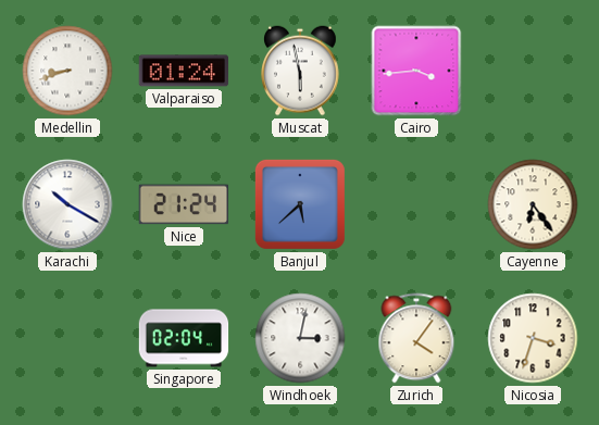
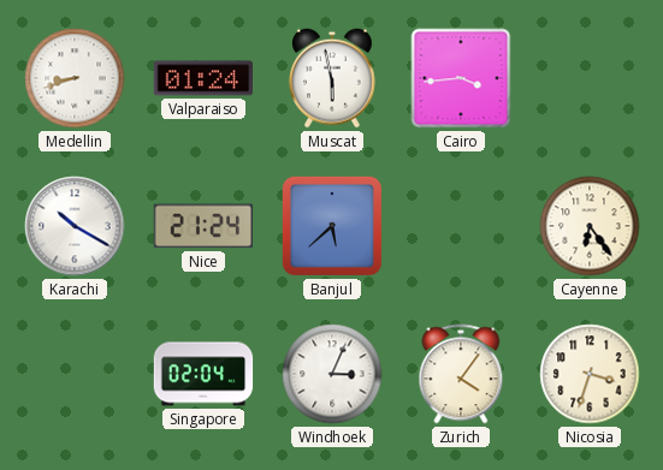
Windhoek: 3:02 -> 3:04 (332, 374)
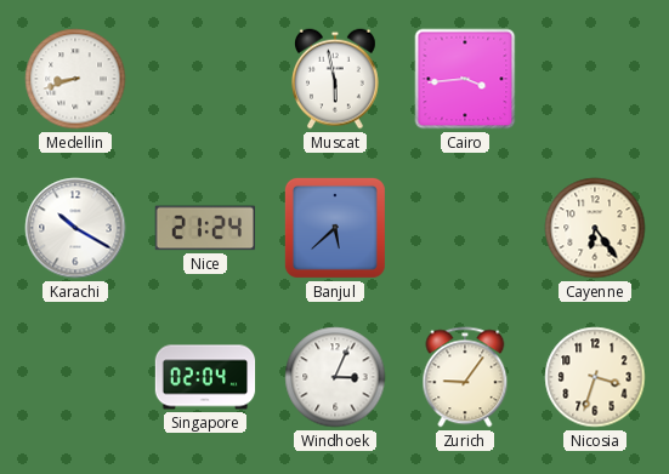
Valparaiso: 01:24 -> none (202, 78)
Zurich: 4:06 -> 9:06 (465, 377)
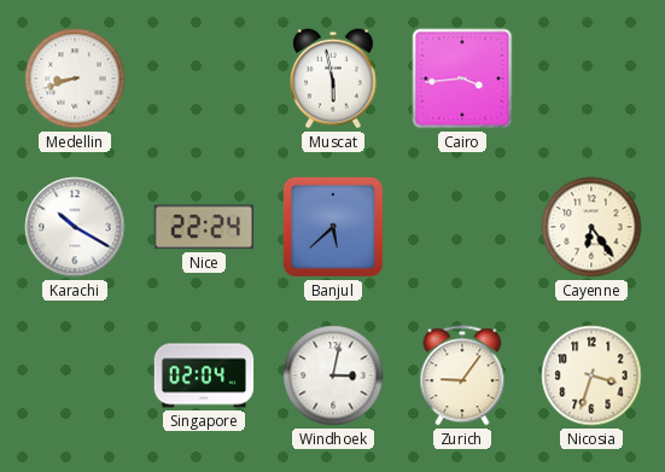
Nice: 21:24 -> 22:24 (203, 227)
Windhoek: 3:04 -> 3:02 (333, 375)
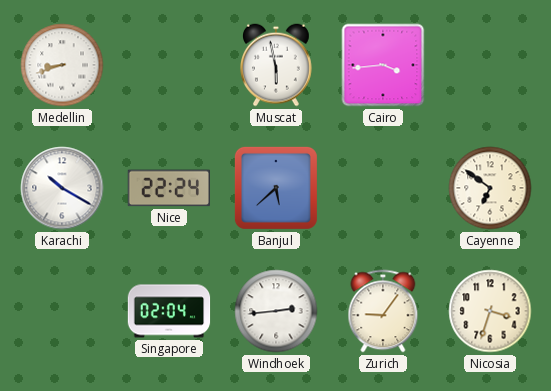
Cayenne: 6:24 -> 6:51 (490, 188)
Windhoek: 3:02 -> 2:44 (276, 311)
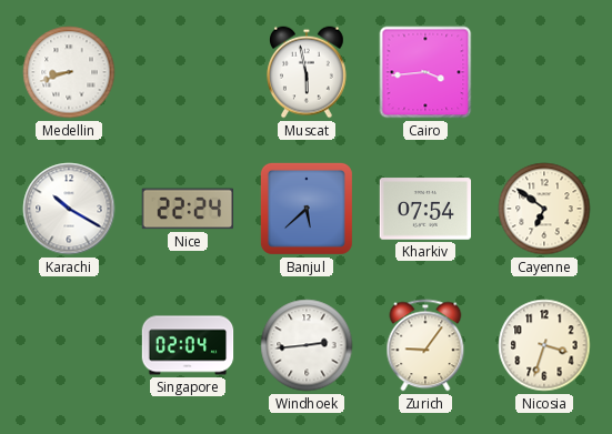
Kharkiv: none -> 07:54 (425, 209)
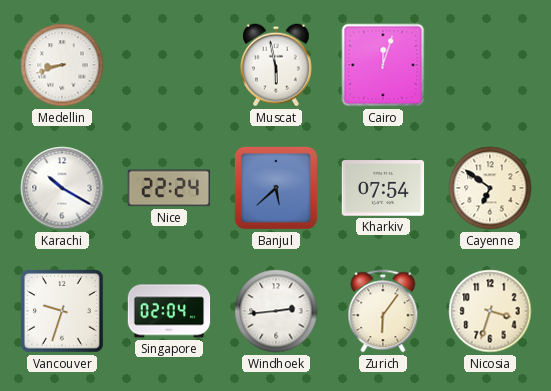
Cairo: 3:44 -> 12:03 (383, 65)
Vancouver: none -> 9:33 (62, 311)
Zurich: 9:06 -> 6:06 (383, 311)
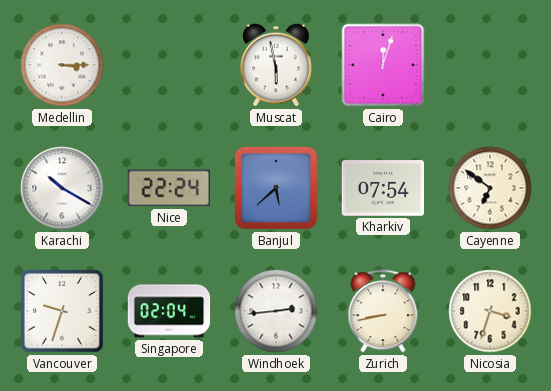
Medellin: 8:42 -> 3:15 (62, 65)
Zurich: 6:06 -> 8:43 (383, 311)
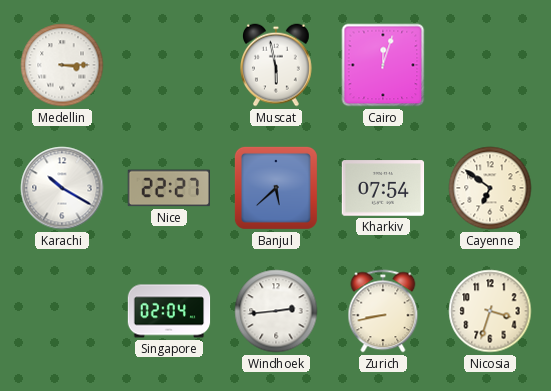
Nice: 22:24 -> 22:27 (168, 188)
Vancouver: 9:33 -> none (62, 311)
